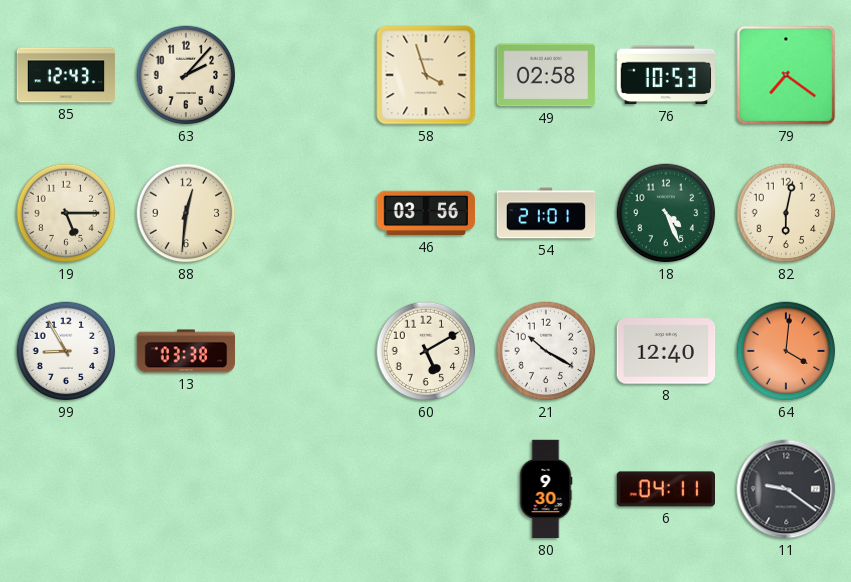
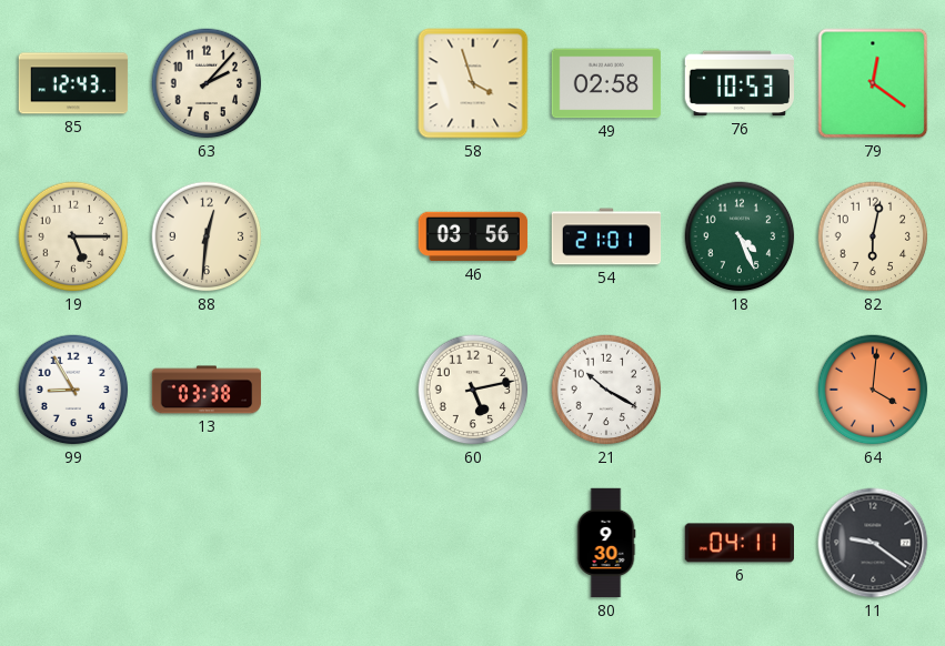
79: 7:21 -> 12:21 (873, 83)
60: 5:10 -> 5:13 (473, 390)
8: 12:40 -> none (666, 351)
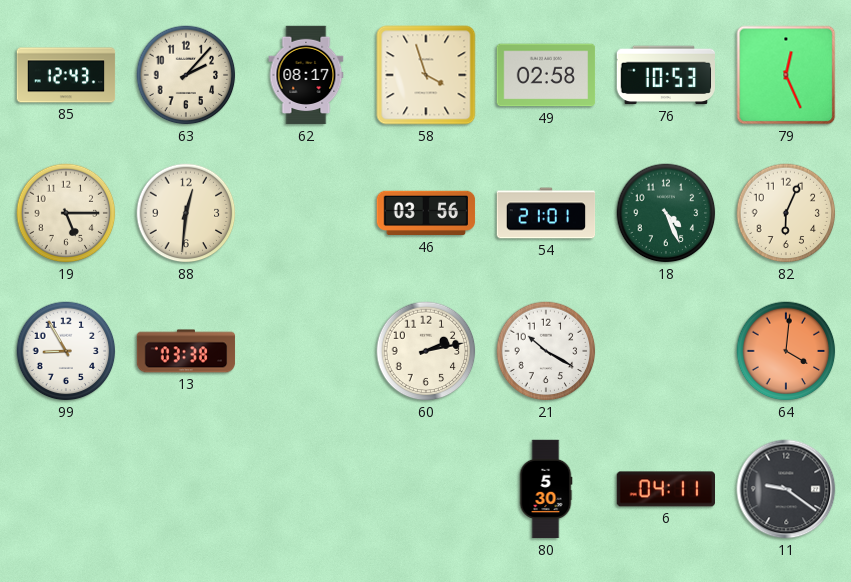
62: none -> 08:17 (306, 75)
79: 12:21 -> 12:26 (786, 75)
82: 6:02 -> 6:04 (786, 213)
60: 5:13 -> 2:13 (426, 351)
80: 9:30 -> 5:30 (546, 489)
